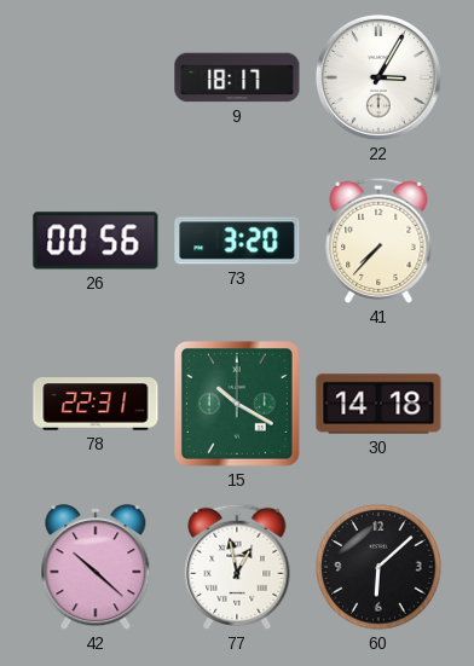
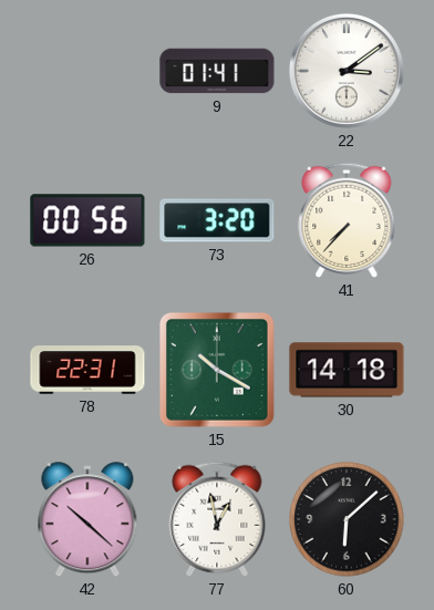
9: 18:17 -> 01:41 (217, 71)
22: 3:05 -> 3:09 (347, 71)
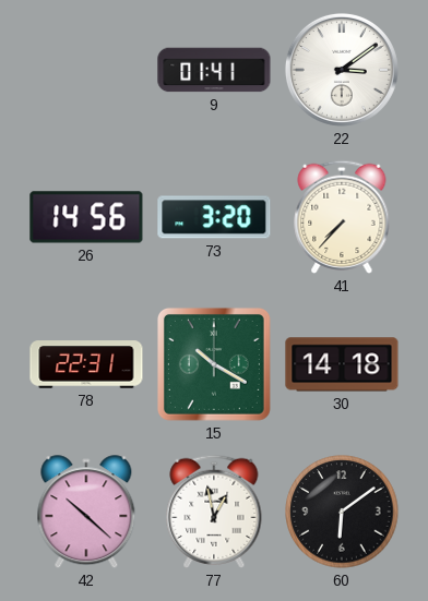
26: 00:56 -> 14:56 (86, 217)
60: 6:08 -> 6:09 (342, 512)
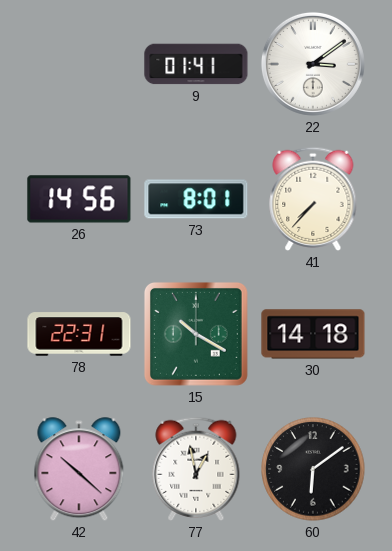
73: 3:20 -> 8:01 (196, 199)
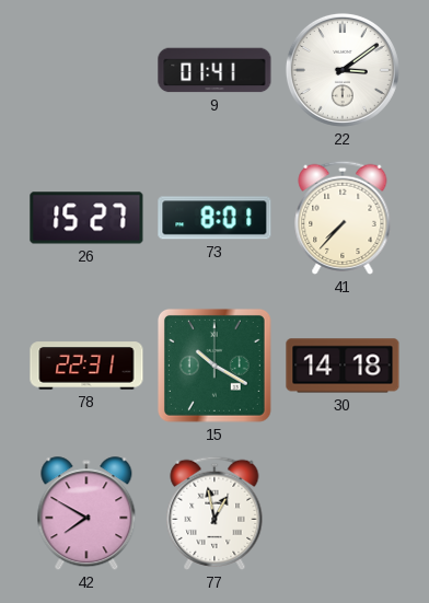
26: 14:56 -> 15:27 (86, 218)
42: 10:22 -> 7:50 (86, 514)
60: 6:09 -> none (313, 469)
